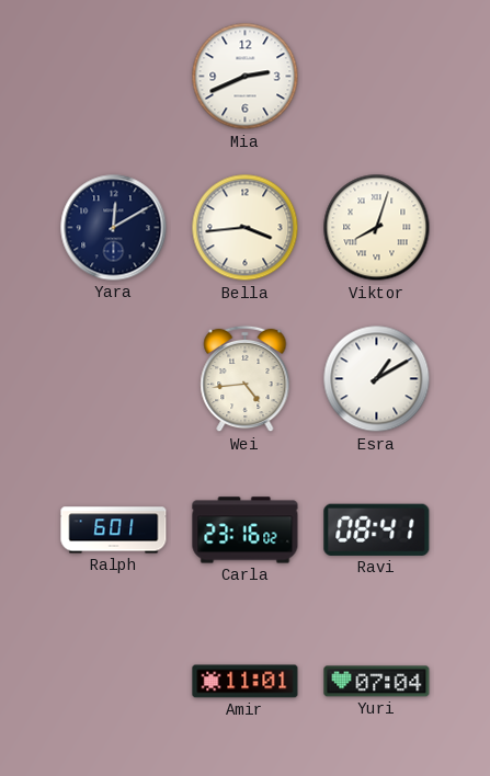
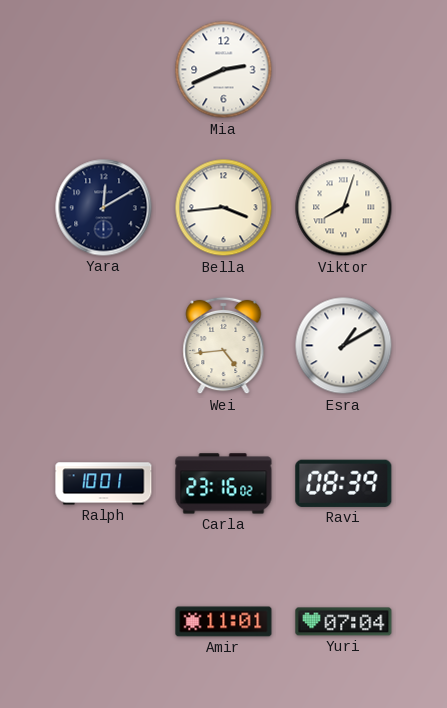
Ralph: 6:01 -> 10:01 (104, 484)
Ravi: 08:41 -> 08:39 (344, 483)
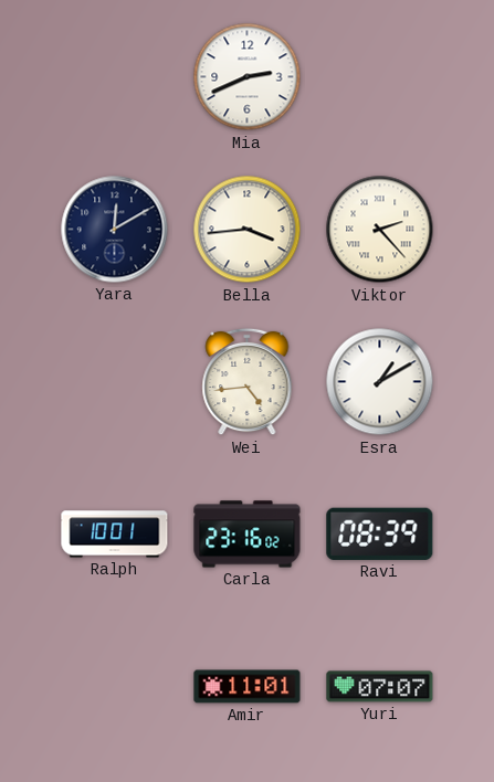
Viktor: 8:03 -> 2:23 (380, 230)
Yuri: 07:04 -> 07:07 (380, 687)
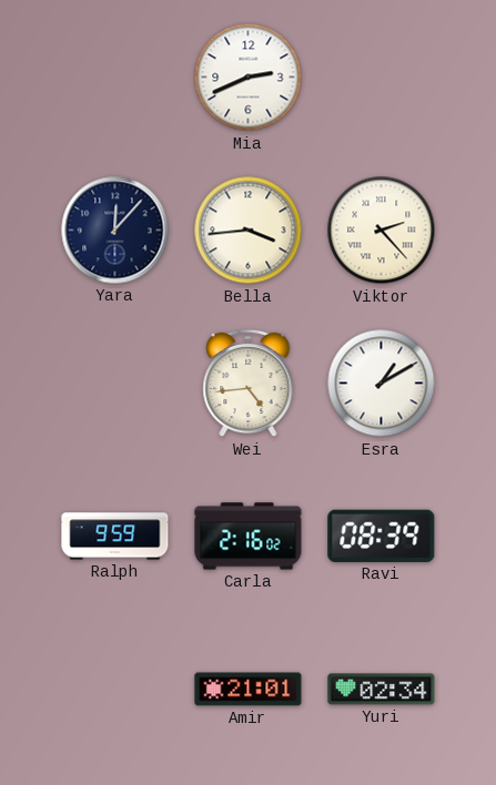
Yara: 12:10 -> 12:07 (115, 231)
Ralph: 10:01 -> 9:59 (115, 537)
Carla: 23:16 -> 2:16 (249, 537)
Amir: 11:01 -> 21:01 (249, 690)
Yuri: 07:07 -> 02:34 (382, 690)
